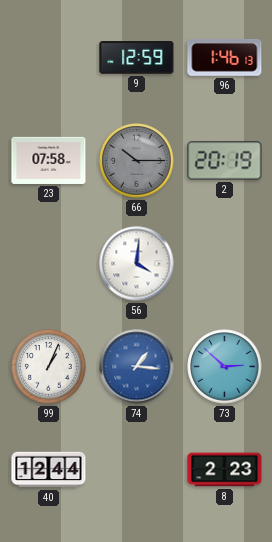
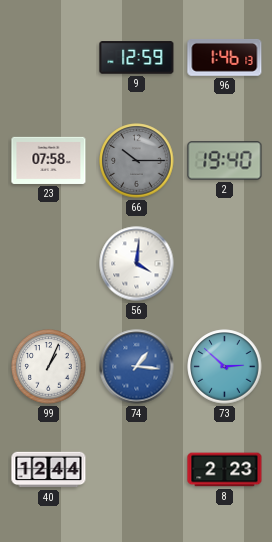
2: 20:19 -> 19:40 (225, 161)
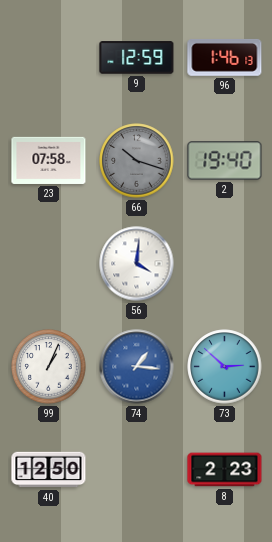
66: 10:15 -> 10:18 (137, 161)
40: 12:44 -> 12:50 (49, 470)
